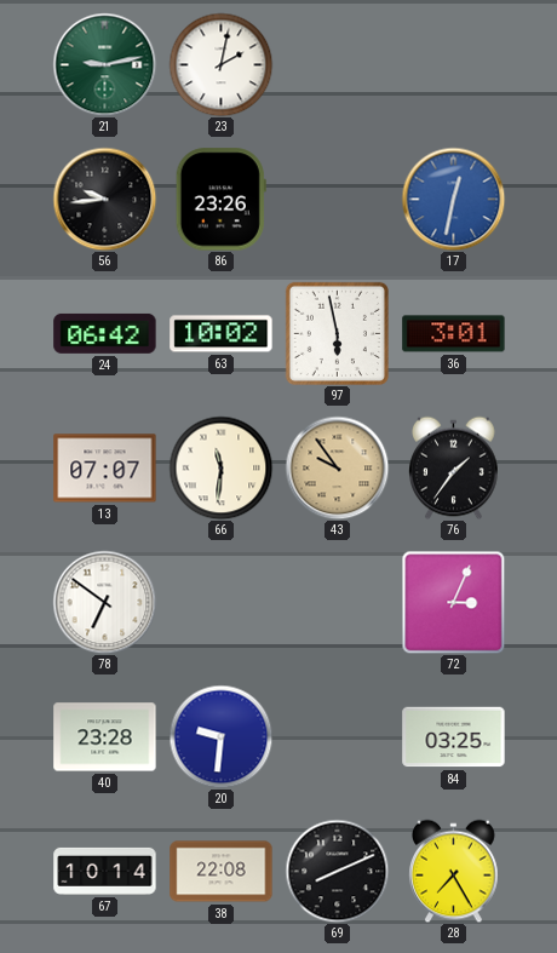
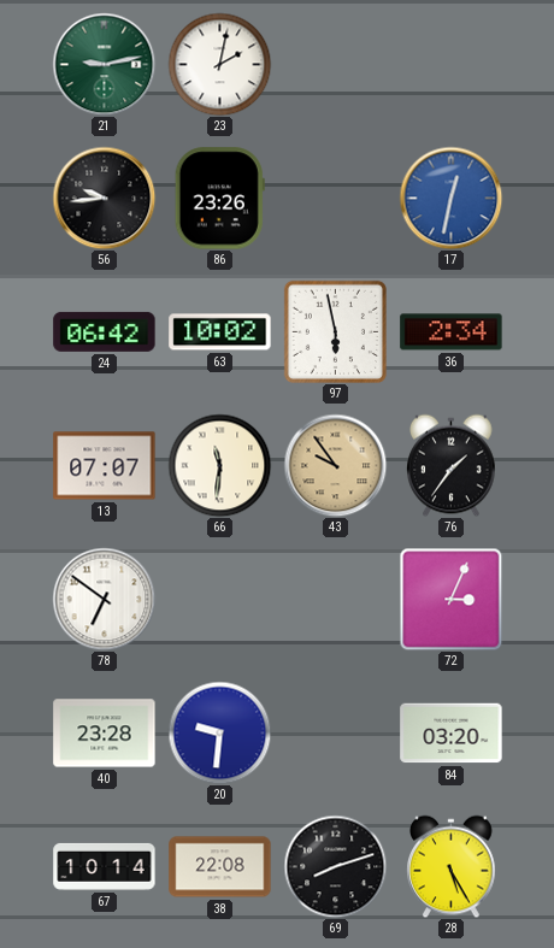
36: 3:01 -> 2:34 (452, 332)
84: 03:25 -> 03:20 (452, 734)
69: 8:11 -> 8:12 (335, 866)
28: 7:25 -> 5:25 (452, 866)
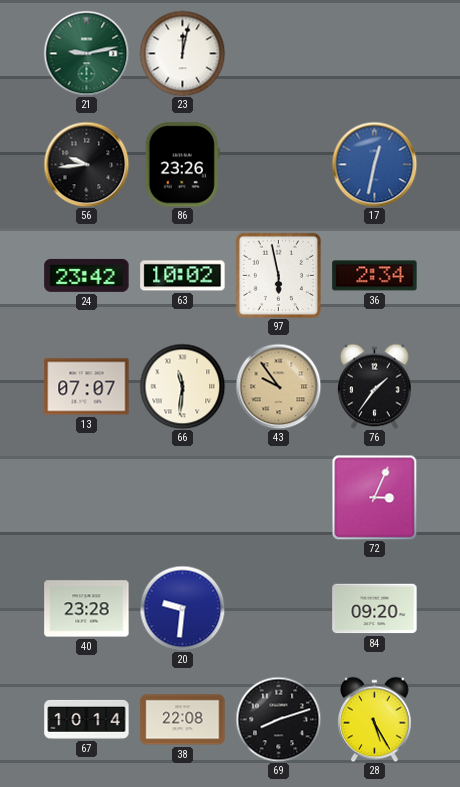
23: 2:02 -> 12:02 (182, 53)
24: 06:42 -> 23:42 (87, 275)
78: 6:51 -> none (104, 599)
84: 03:20 -> 09:20 (375, 609)
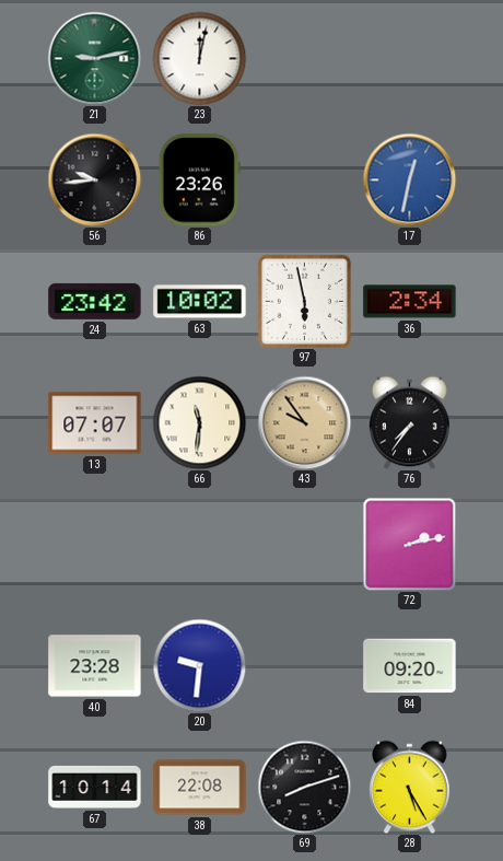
76: 1:36 -> 7:36 (410, 422)
72: 3:04 -> 2:13 (409, 544)
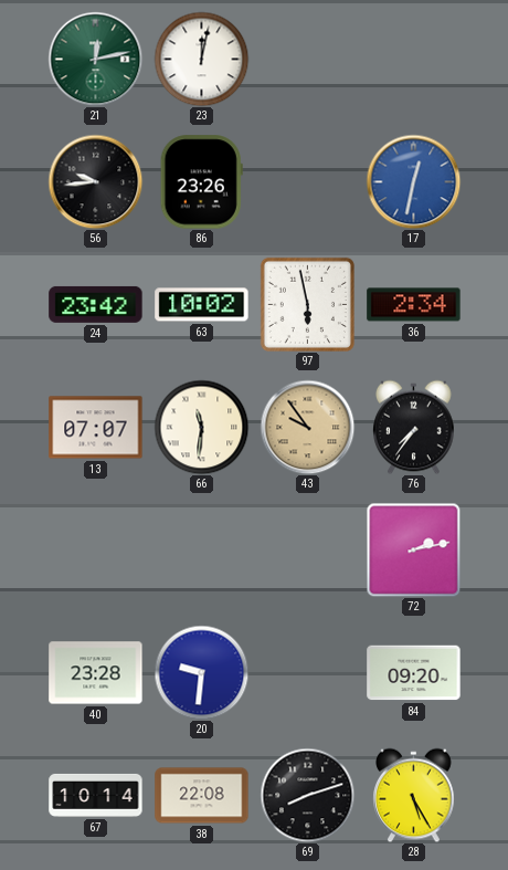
21: 9:13 -> 12:13 (95, 59)
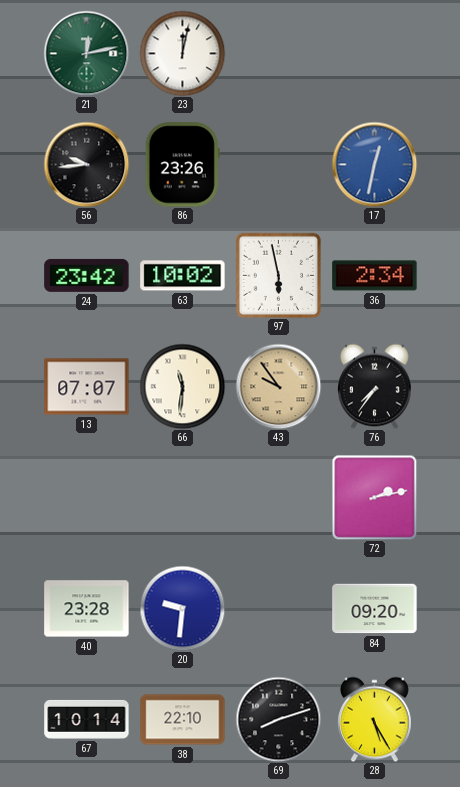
38: 22:08 -> 22:10 (183, 720)
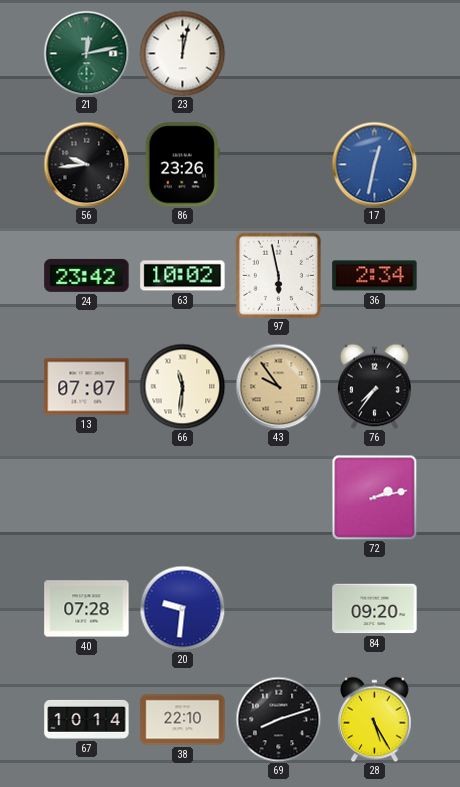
40: 23:28 -> 07:28 (87, 609)
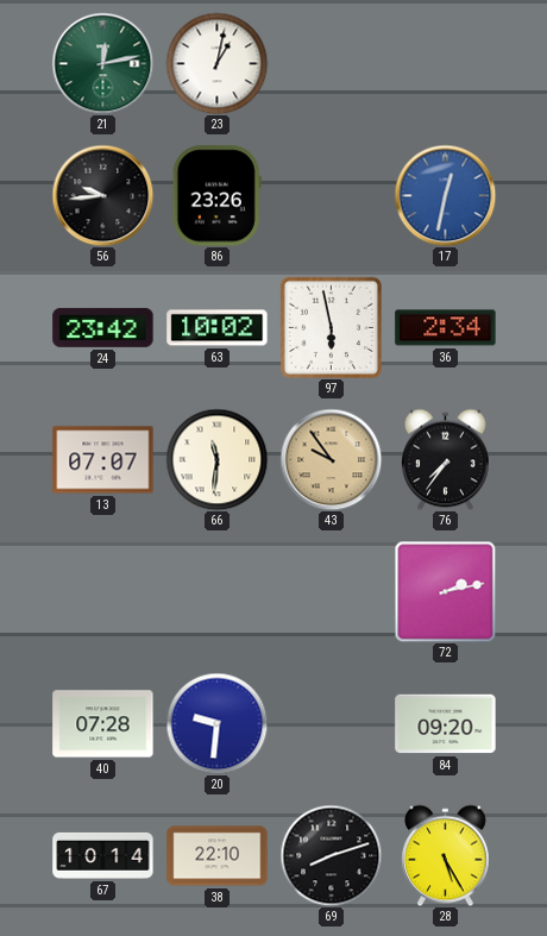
23: 12:02 -> 1:02 (216, 63)
